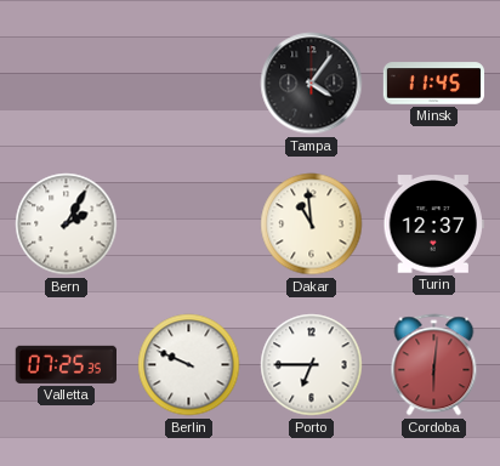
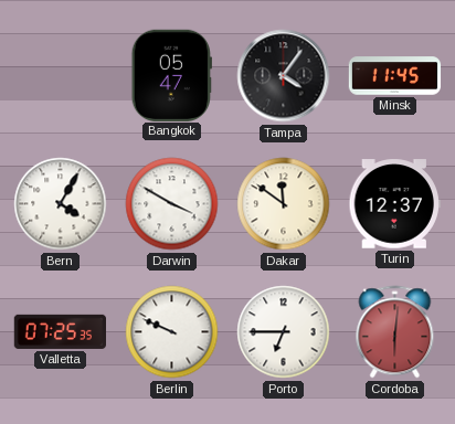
Bangkok: none -> 05:47 (171, 75)
Bern: 2:05 -> 4:05 (61, 204)
Darwin: none -> 3:50 (172, 204)
Dakar: 10:59 -> 11:51 (284, 204)
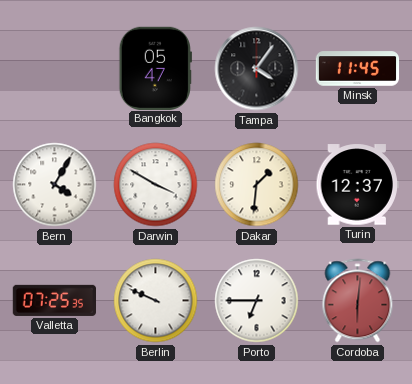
Dakar: 11:51 -> 1:31 (257, 185)
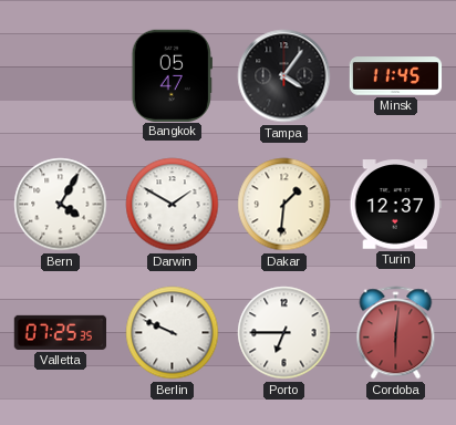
Darwin: 3:50 -> 1:50 (173, 205)
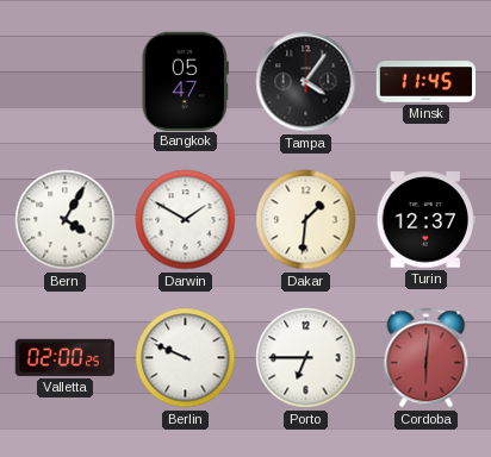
Valletta: 07:25 -> 02:00 (64, 357)
